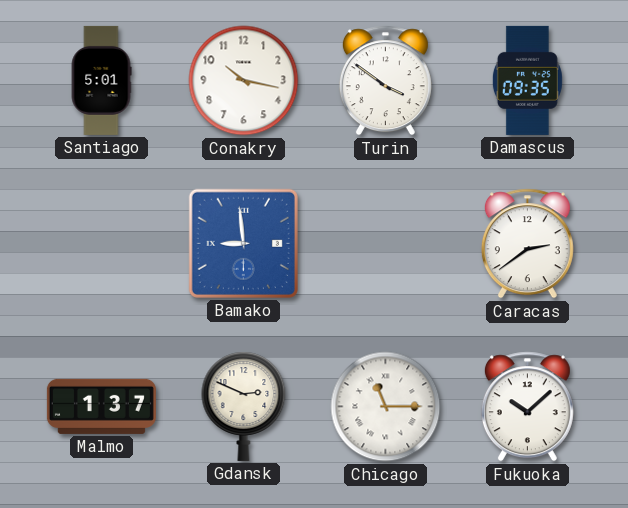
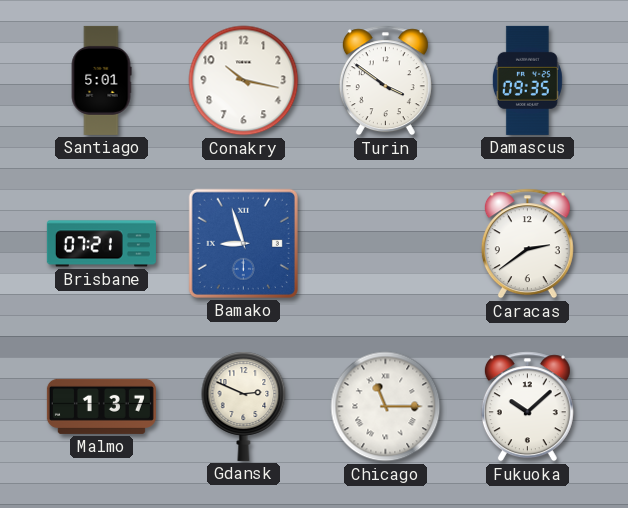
Brisbane: none -> 07:21 (101, 244)
Bamako: 8:59 -> 8:57 (243, 243)
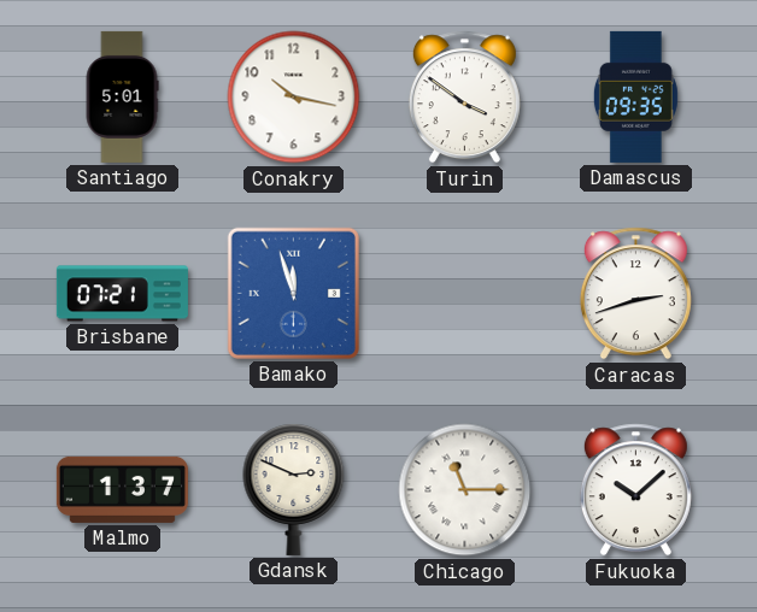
Bamako: 8:57 -> 11:57 (293, 293)
Caracas: 2:39 -> 2:42 (635, 294)
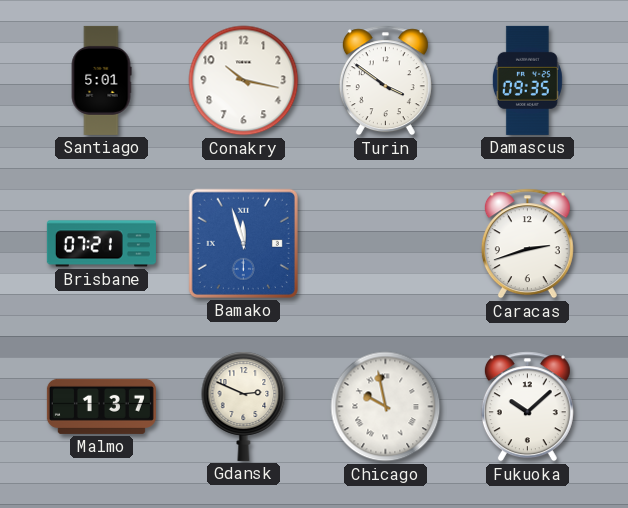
Chicago: 11:15 -> 9:58 (386, 407)
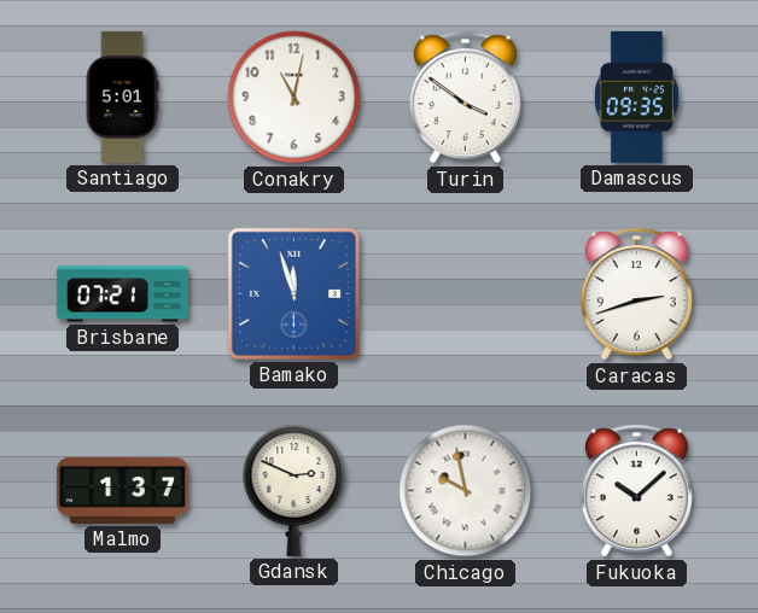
Conakry: 10:17 -> 11:02 (295, 98)
